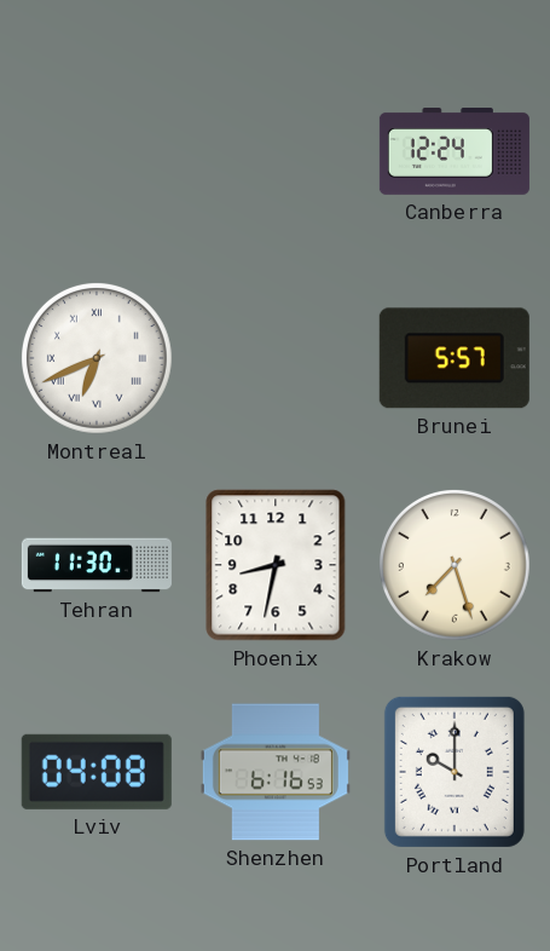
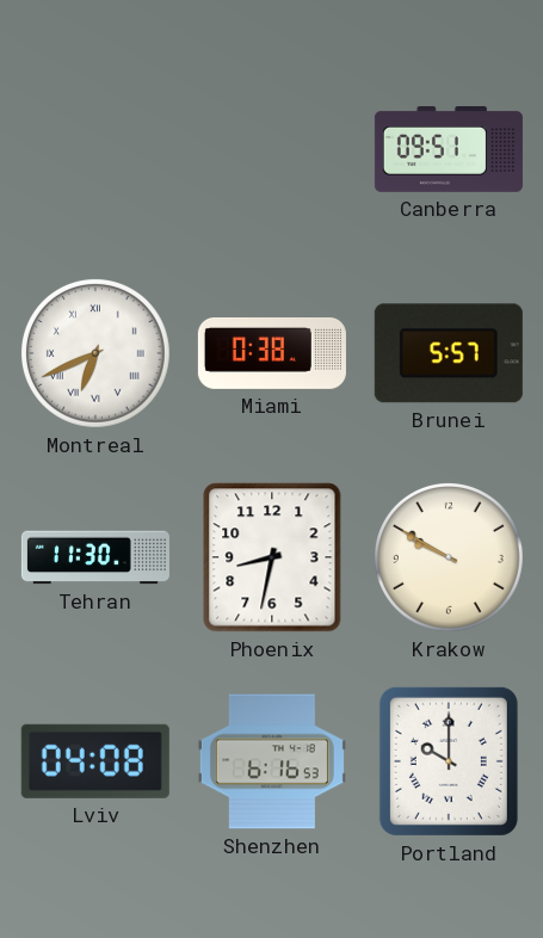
Canberra: 12:24 -> 09:51 (449, 150)
Miami: none -> 0:38 (272, 353)
Krakow: 7:27 -> 9:50 (449, 557)
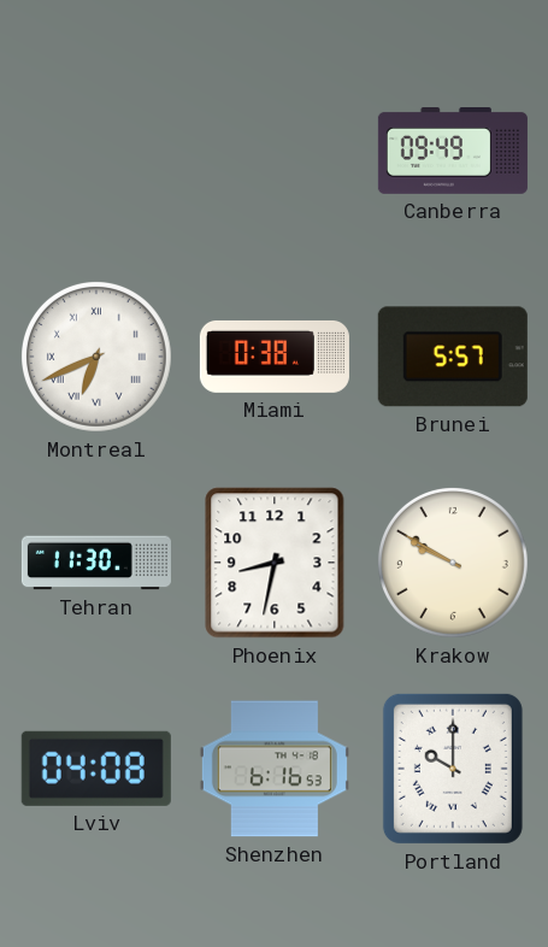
Canberra: 09:51 -> 09:49 (453, 152)
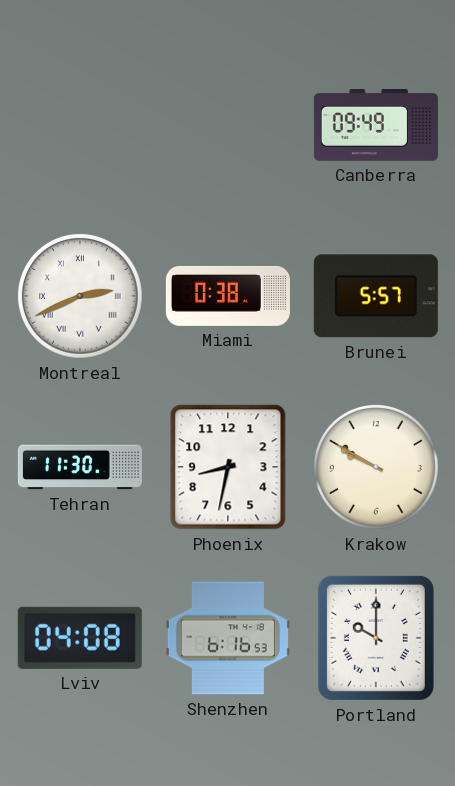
Montreal: 6:41 -> 2:41 (80, 296)
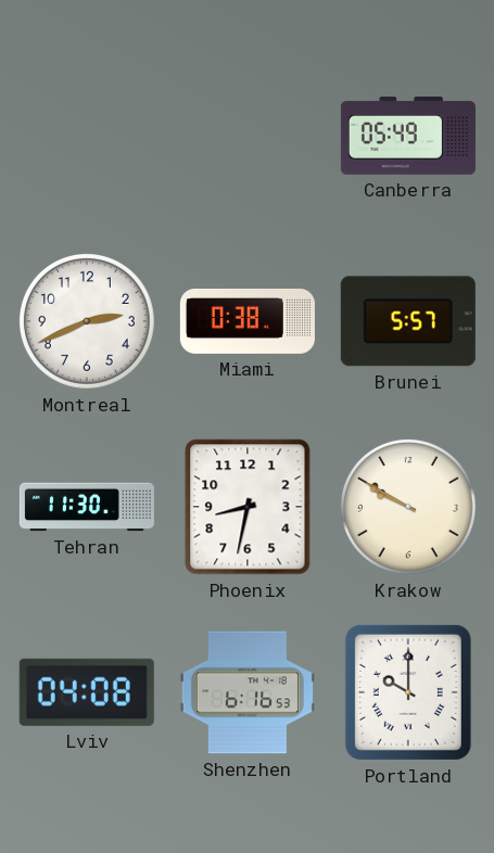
Canberra: 09:49 -> 05:49 (408, 137)
Montreal numerals: Roman -> Arabic (87, 321)
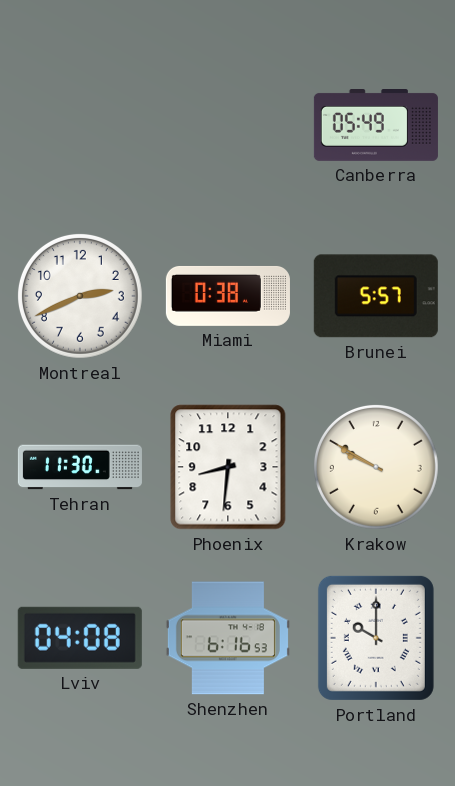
Phoenix: 8:32 -> 8:31 (228, 467)
